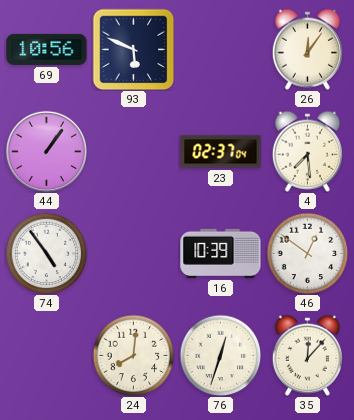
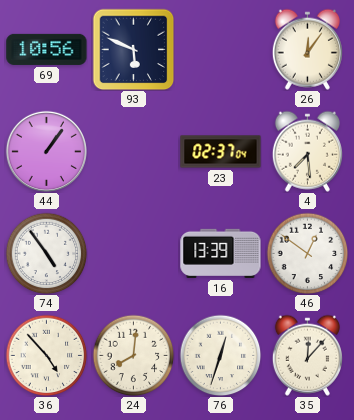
16: 10:39 -> 13:39 (221, 253)
36: none -> 4:53 (46, 355)
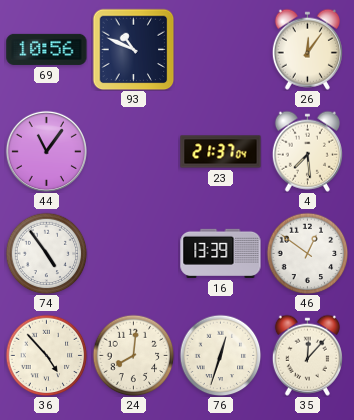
93: 5:49 -> 10:49 (133, 49)
44: 1:06 -> 11:06 (46, 151)
23: 02:37 -> 21:37 (221, 152)
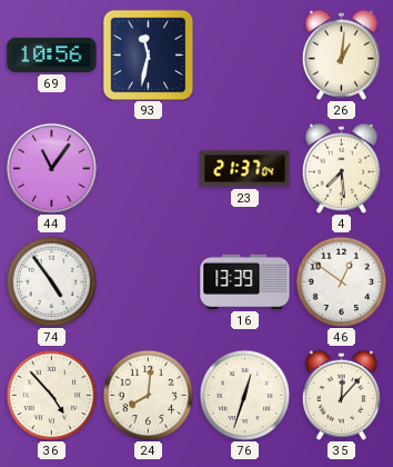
93: 10:49 -> 11:32 (148, 54)
26: 12:06 -> 1:01 (341, 54)
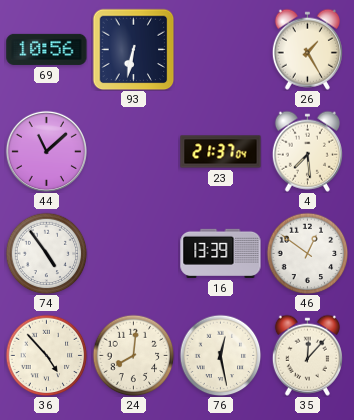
93: 11:32 -> 6:32 (133, 49)
26: 1:01 -> 1:25 (307, 49)
44: 11:06 -> 11:08 (46, 151)
76: 12:33 -> 12:28 (220, 355)
